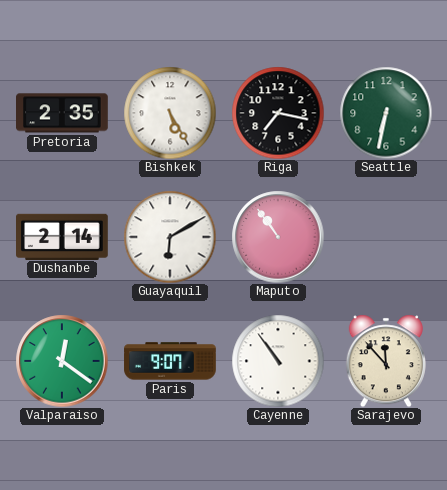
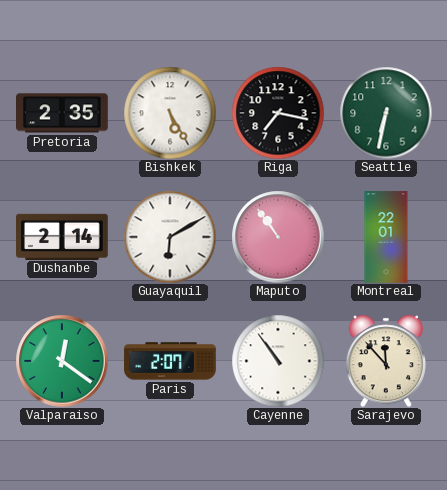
Montreal: none -> 22:01 (386, 237)
Paris: 9:07 -> 2:07 (170, 361)
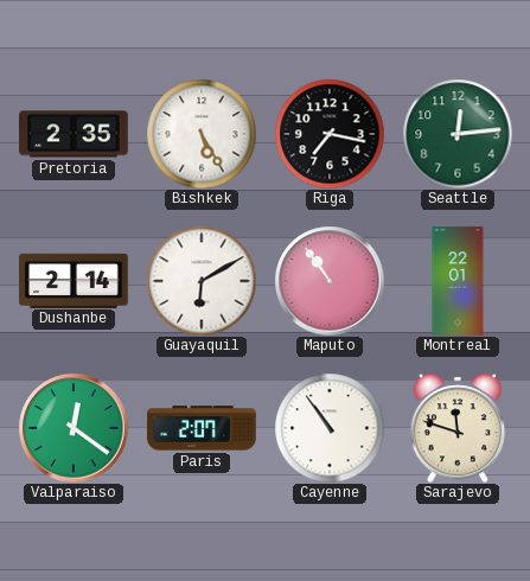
Seattle: 6:32 -> 12:14 (458, 134)
Sarajevo: 11:53 -> 11:48 (458, 428)
